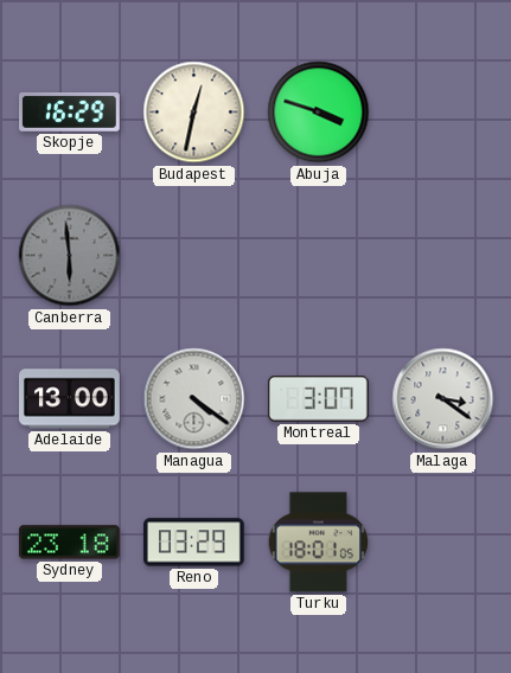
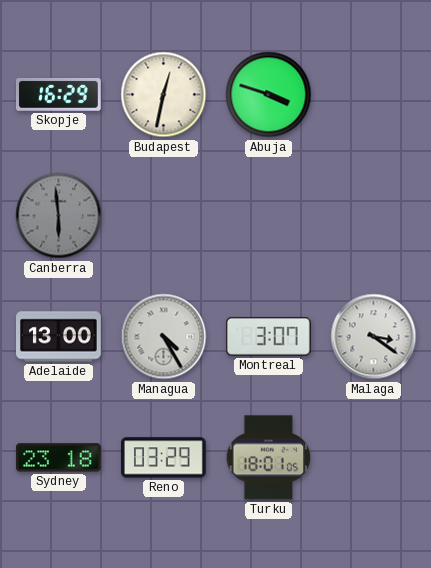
Managua: 4:21 -> 4:25 (164, 337)
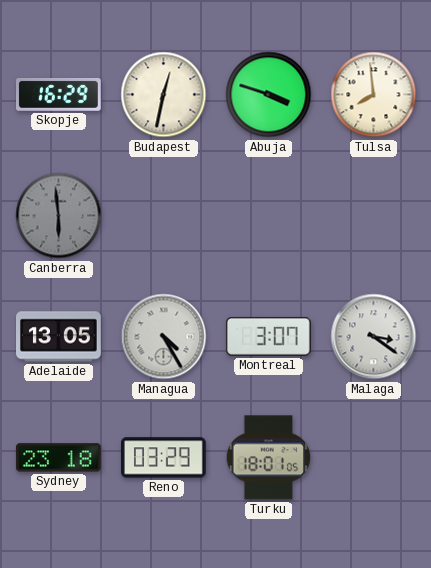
Tulsa: none -> 7:59 (374, 95)
Adelaide: 13:00 -> 13:05 (59, 337)
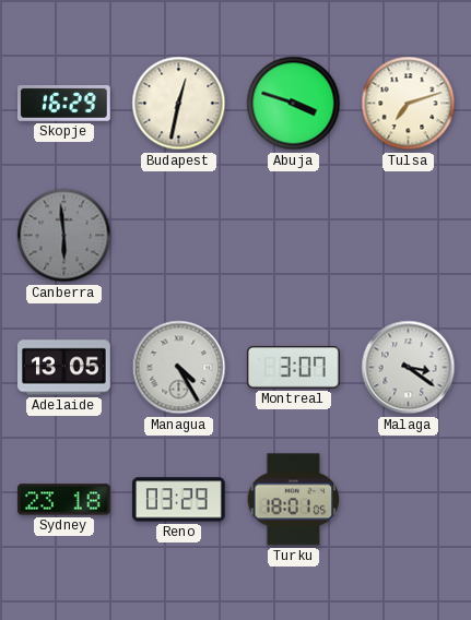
Tulsa: 7:59 -> 7:12 (409, 104)
